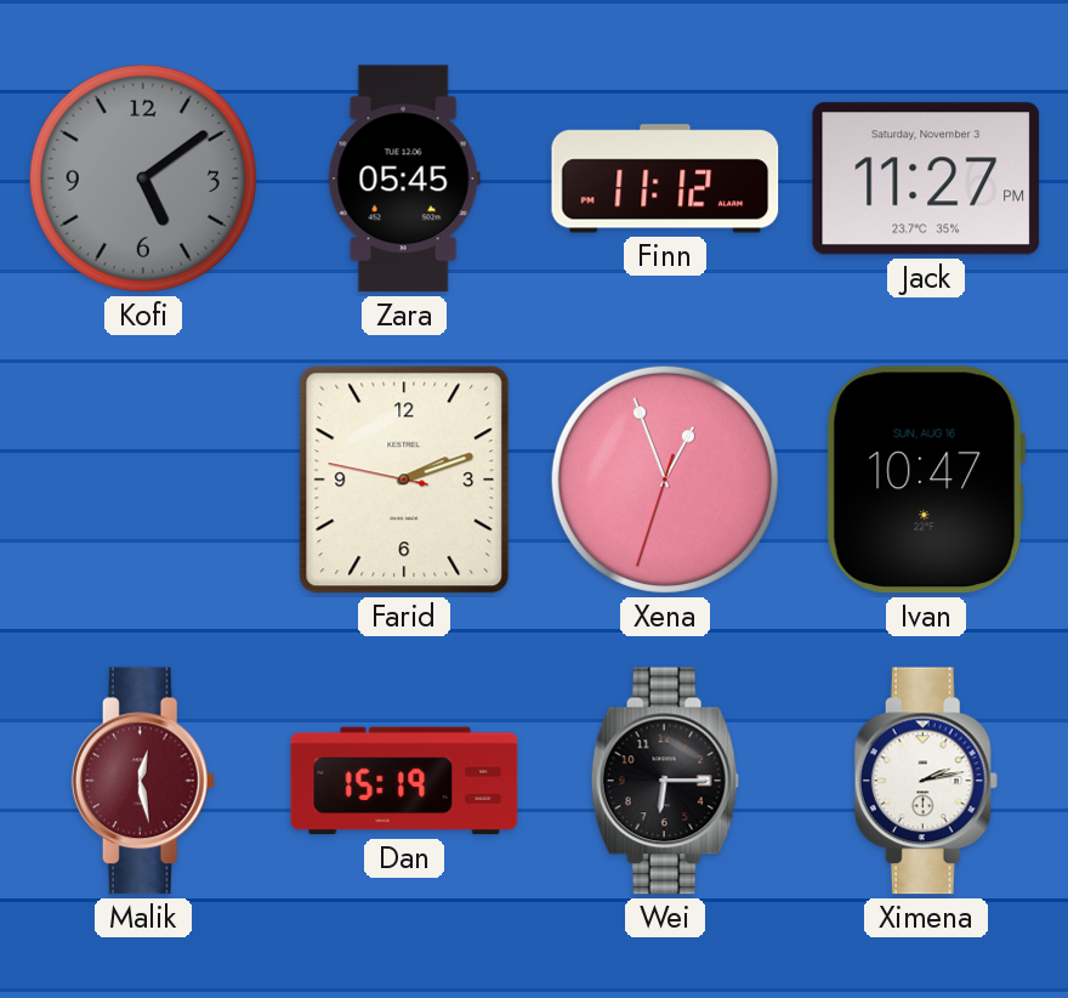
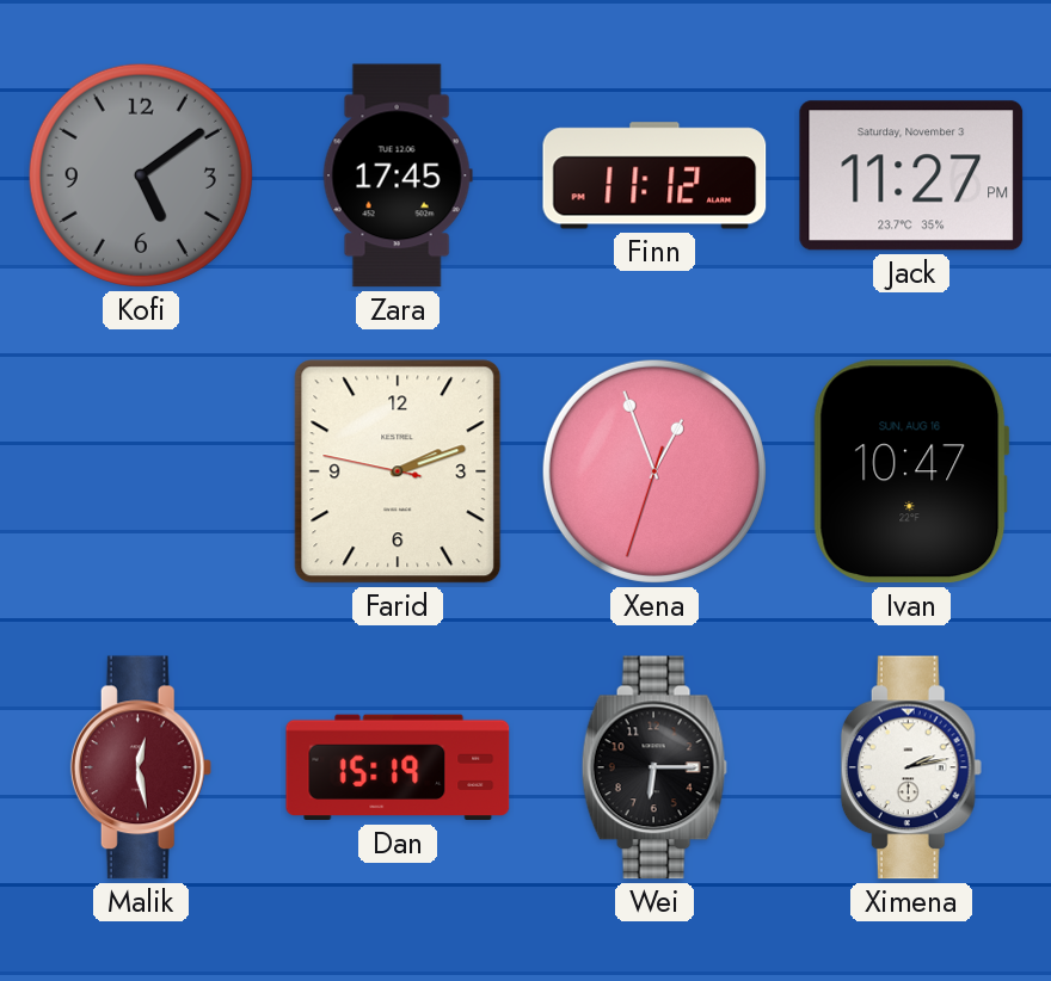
Zara: 05:45 -> 17:45 (398, 175)
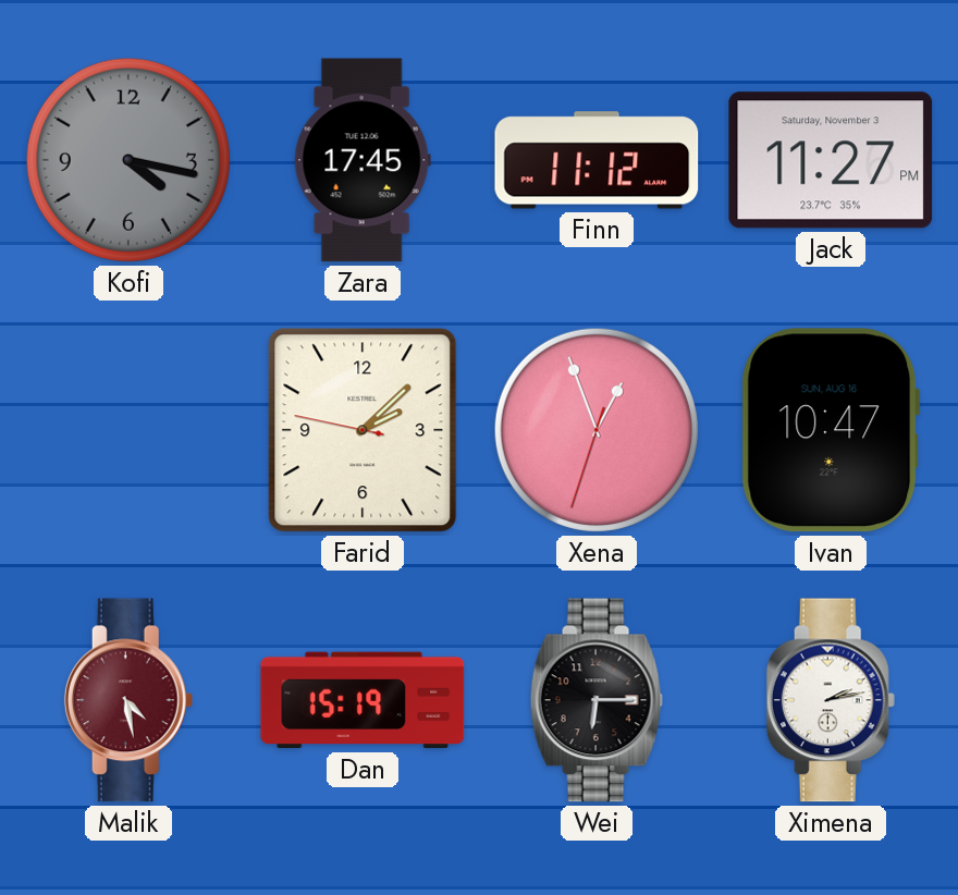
Kofi: 5:09 -> 4:17 (128, 160)
Farid: 2:11 -> 2:07 (363, 430)
Malik: 12:28 -> 4:28 (128, 700)
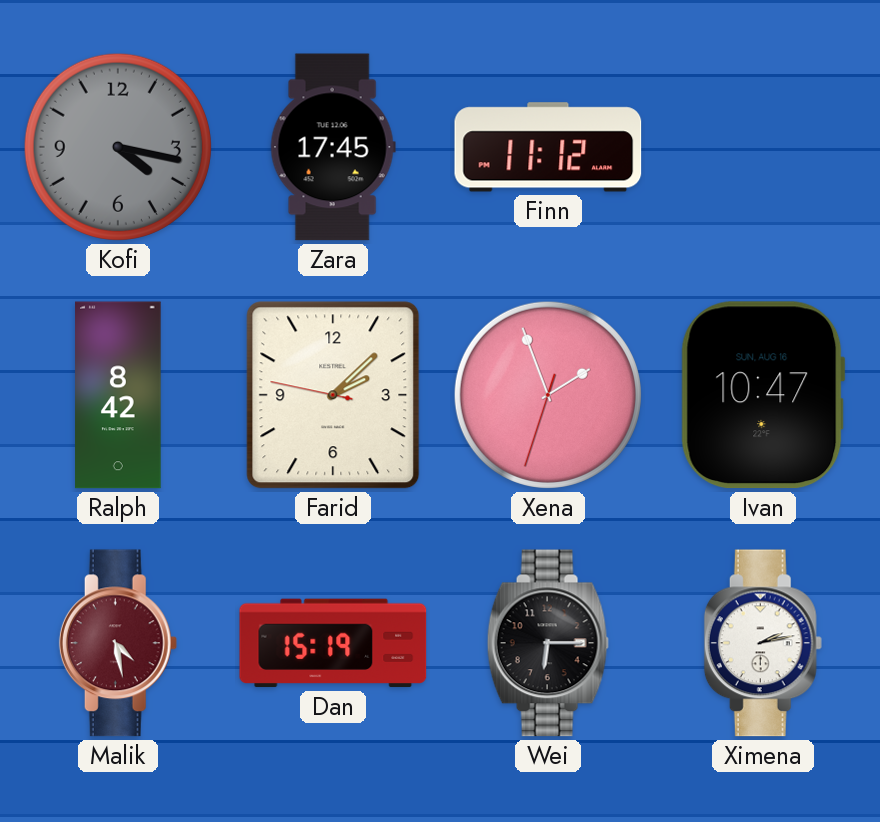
Jack: 11:27 -> none (831, 160)
Ralph: none -> 8:42 (118, 395)
Xena: 12:56 -> 1:56 (548, 395)
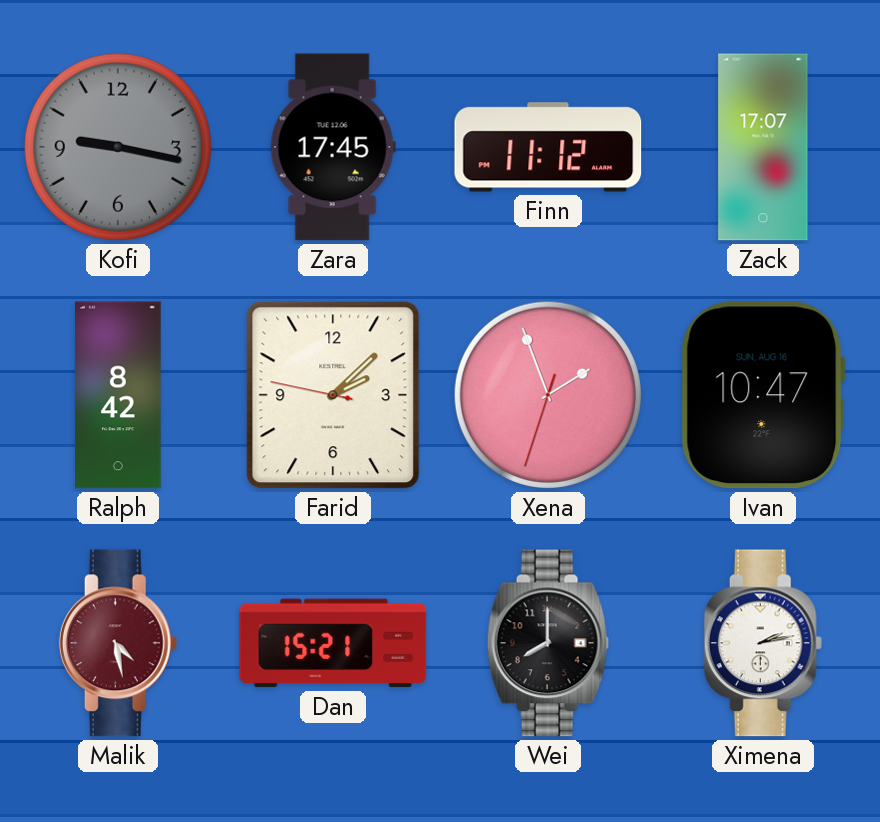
Kofi: 4:17 -> 9:17 (118, 147)
Zack: none -> 17:07 (763, 147)
Dan: 15:19 -> 15:21 (333, 643)
Wei: 6:15 -> 8:00 (548, 643)
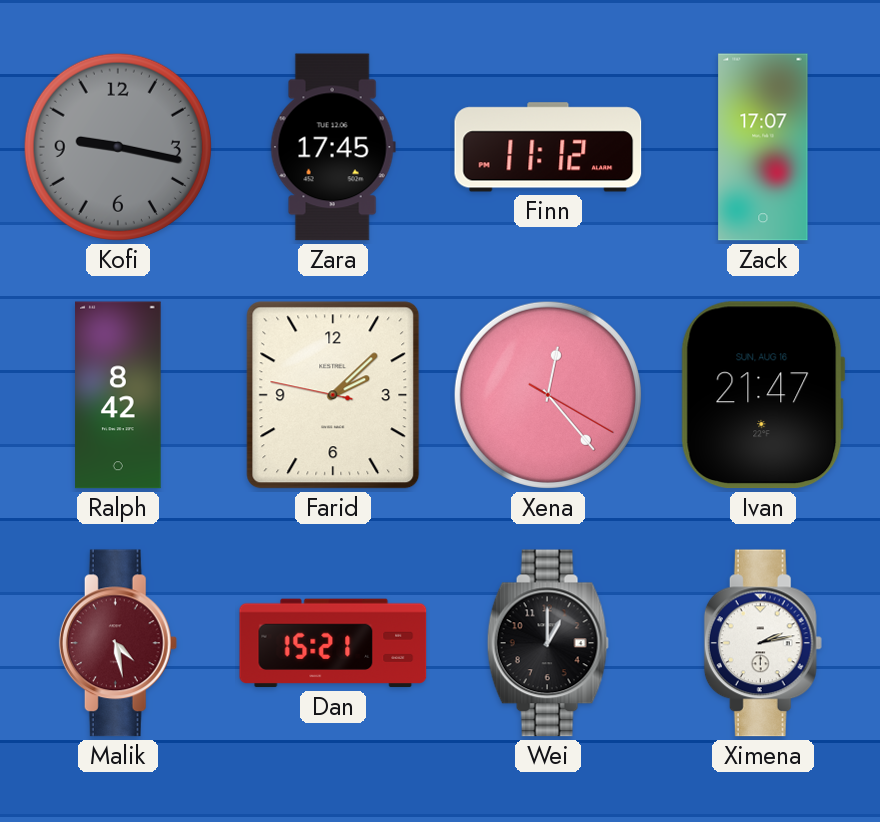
Xena: 1:56 -> 12:23 (548, 395)
Ivan: 10:47 -> 21:47 (763, 395)
Wei: 8:00 -> 1:00 (548, 643)
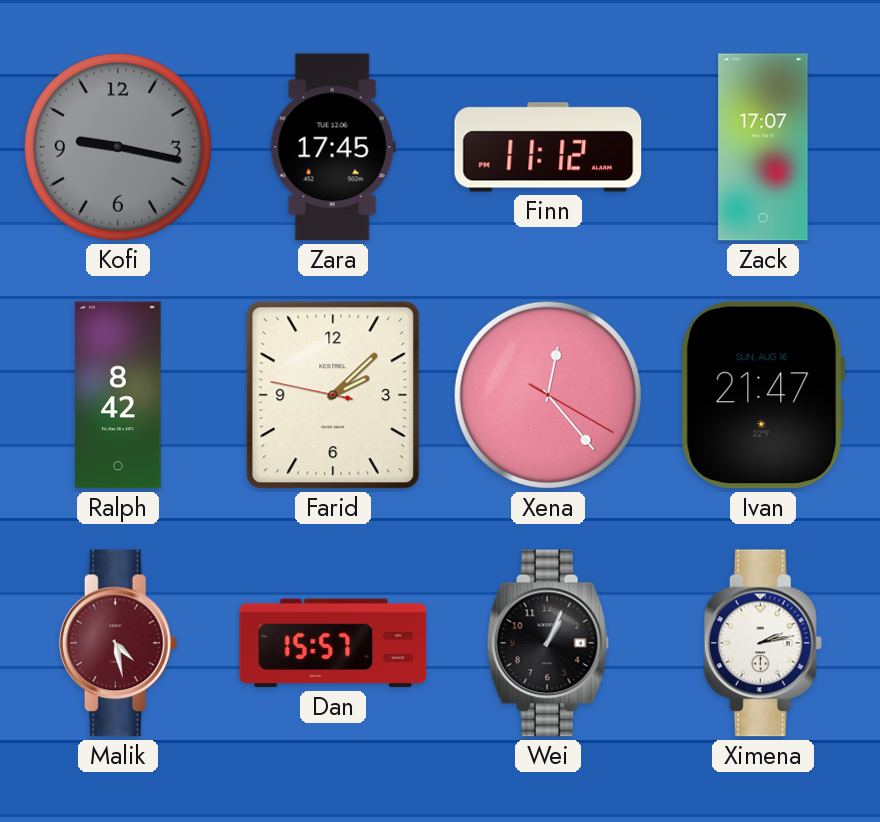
Dan: 15:21 -> 15:57 (333, 643)
Wei: 1:00 -> 1:04 (548, 643)
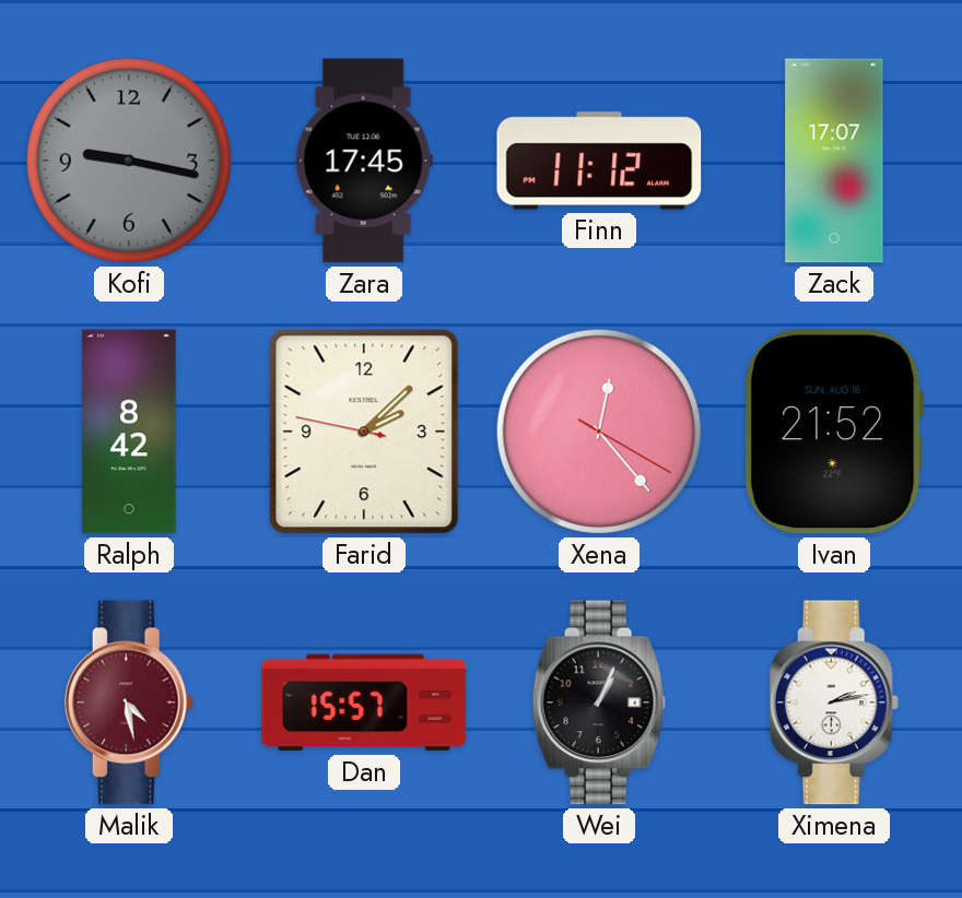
Ivan: 21:47 -> 21:52 (834, 432)
